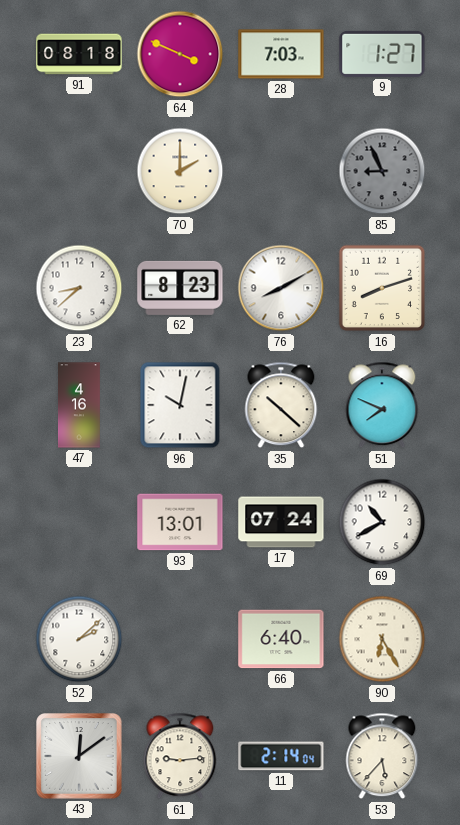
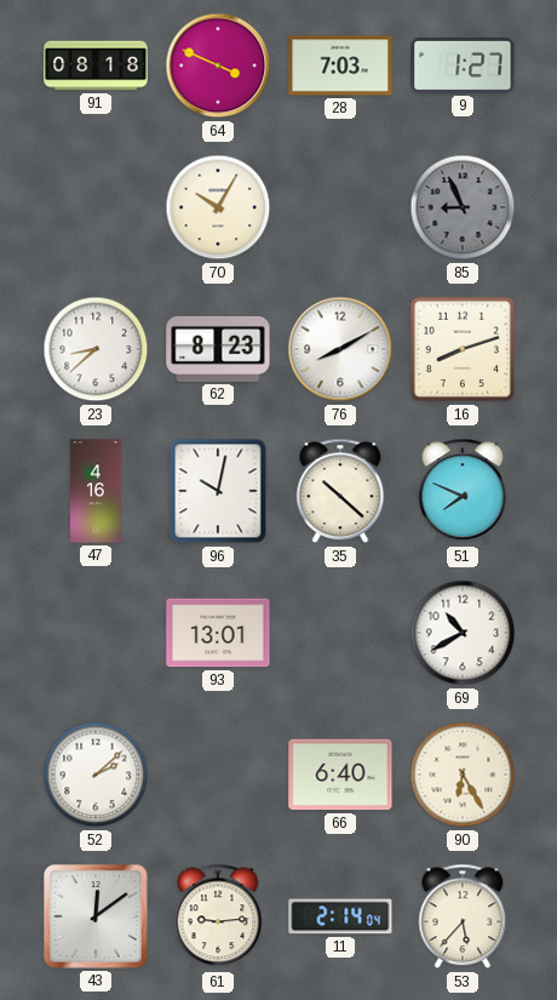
70: 2:00 -> 10:05 (218, 207)
17: 07:24 -> none (281, 522)
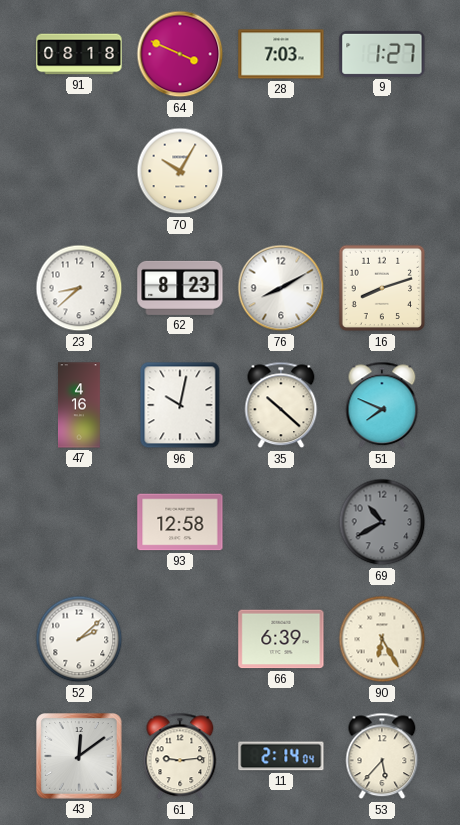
85: 8:56 -> none (463, 207)
93: 13:01 -> 12:58 (180, 522)
69 dial: white -> grey (382, 522)
66: 6:40 -> 6:39 (281, 639)
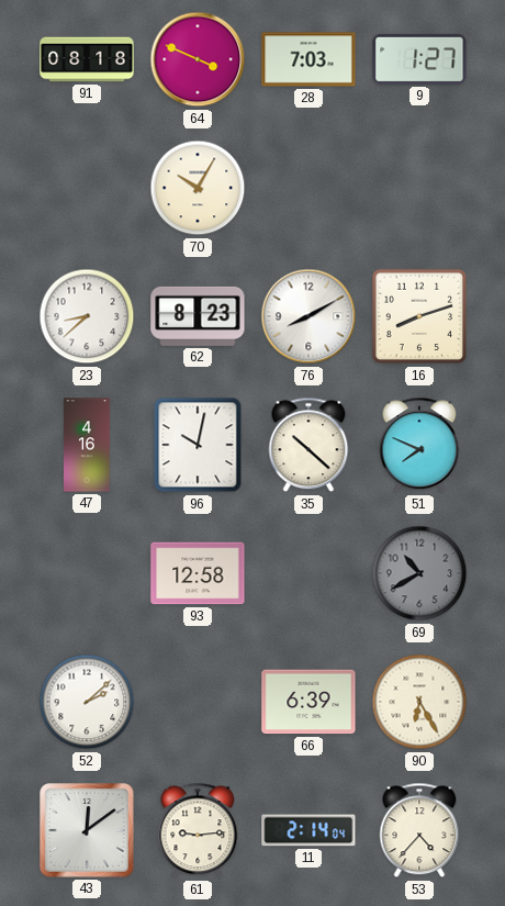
53: 5:37 -> 4:37 (419, 830)
